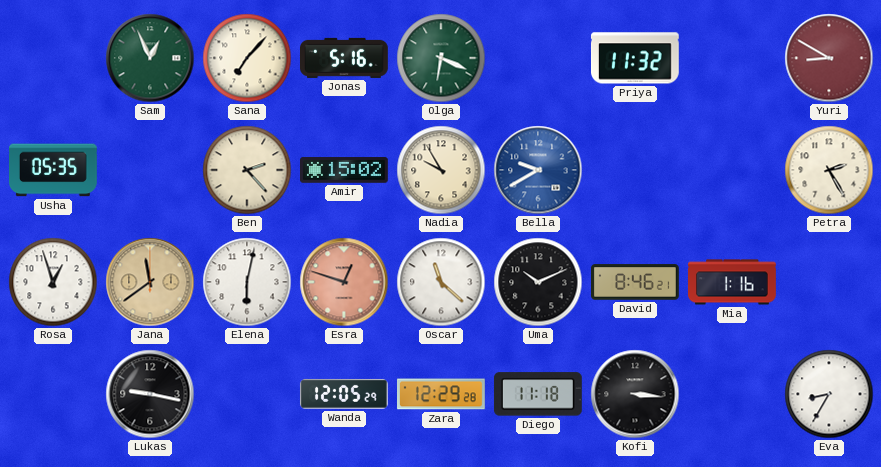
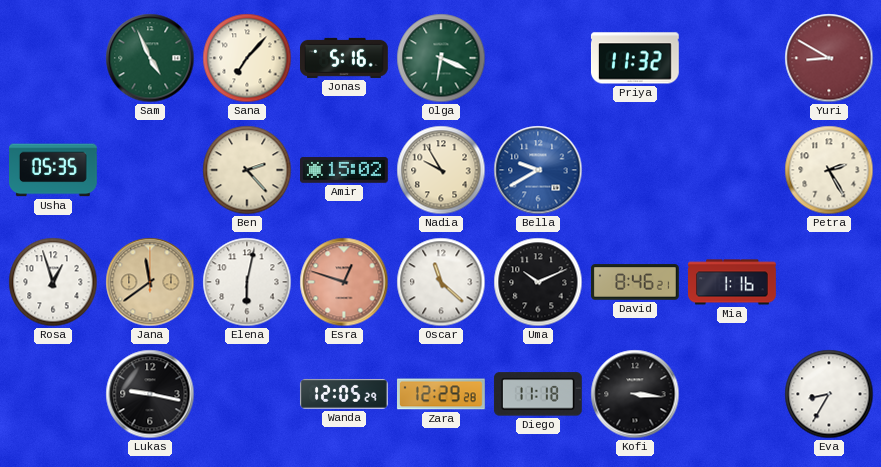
Sam: 12:56 -> 4:56 (150, 58)
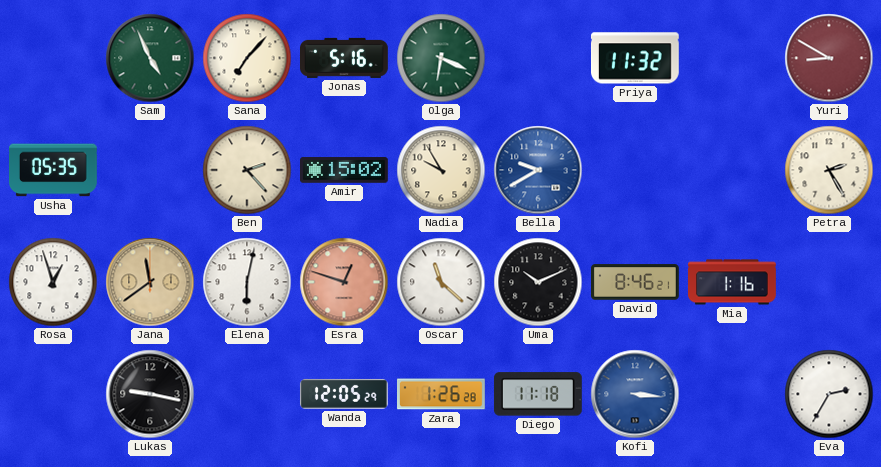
Zara: 12:29 -> 1:26 (442, 394)
Kofi dial: black -> blue (635, 394)
Eva: 8:35 -> 2:35 (829, 394)
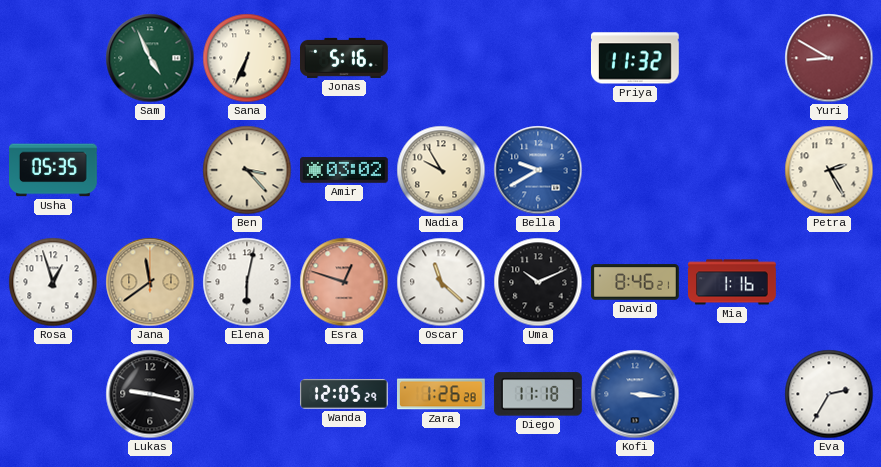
Sana: 7:07 -> 6:34 (247, 58)
Olga: 6:19 -> none (441, 58)
Ben: 2:23 -> 3:23 (247, 170)
Amir: 15:02 -> 03:02 (345, 170)
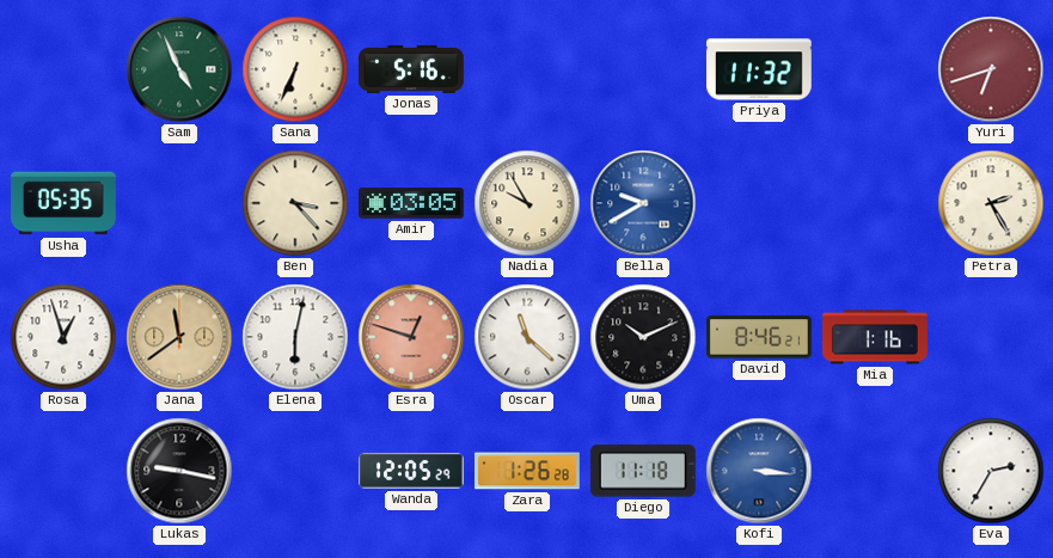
Yuri: 8:50 -> 6:42 (991, 69)
Amir: 03:02 -> 03:05 (412, 203)
